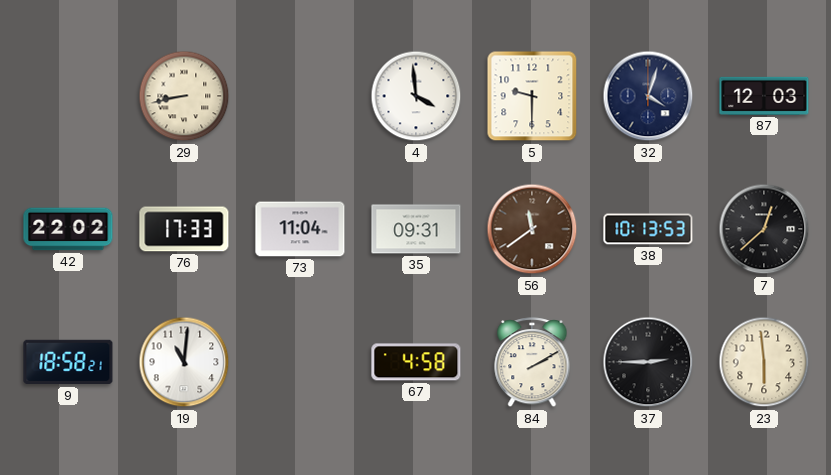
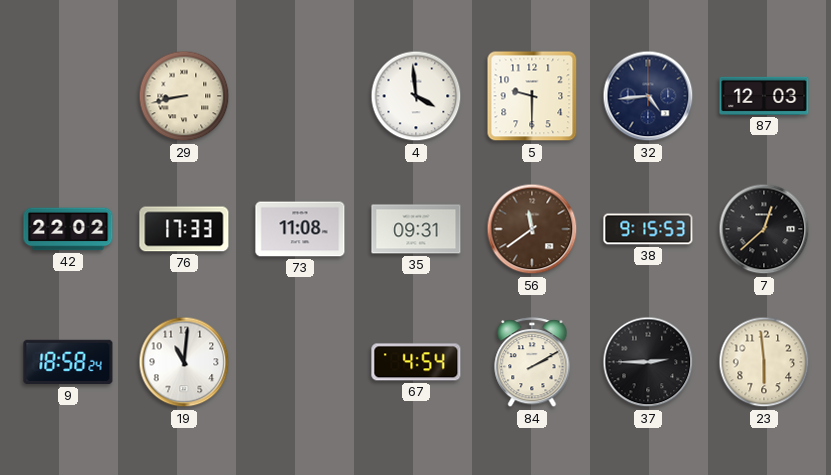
32: 4:03 -> 4:44 (648, 96)
73: 11:04 -> 11:08 (300, 229)
38: 10:13 -> 9:15 (648, 229)
9: 18:58:21 -> 18:58:24 (68, 362)
67: 4:58 -> 4:54 (416, 362)
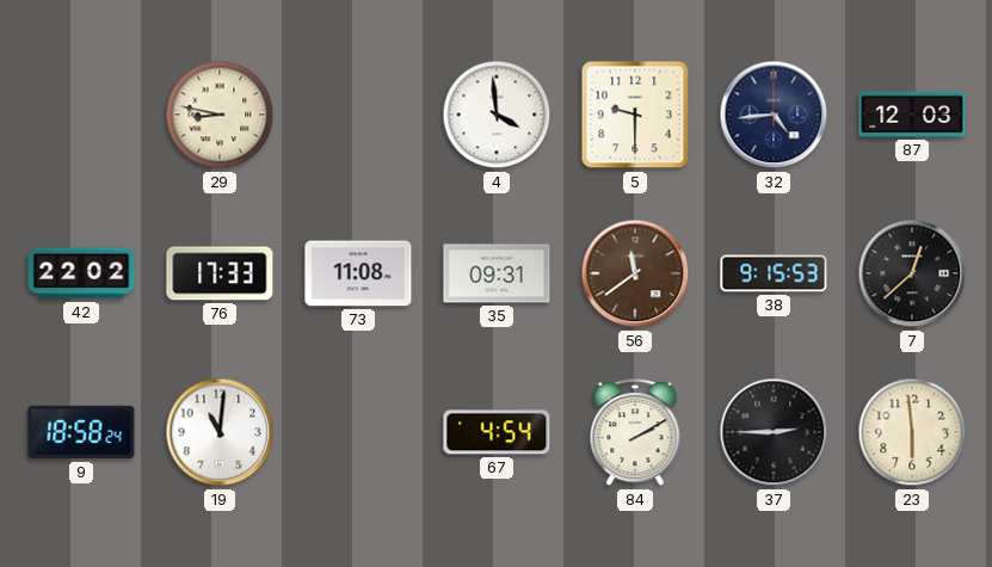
29: 8:43 -> 8:47 (220, 115)
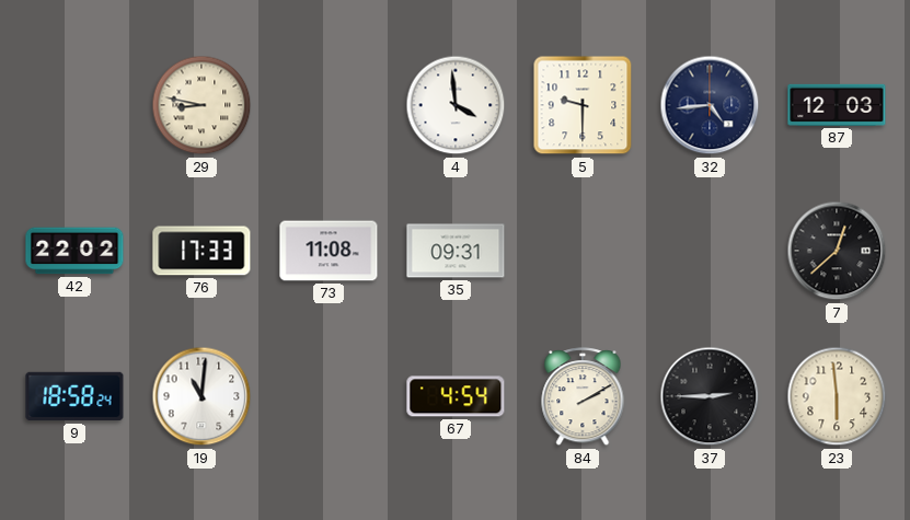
56: 11:39 -> none (635, 273)
38: 9:15 -> none (774, 273)
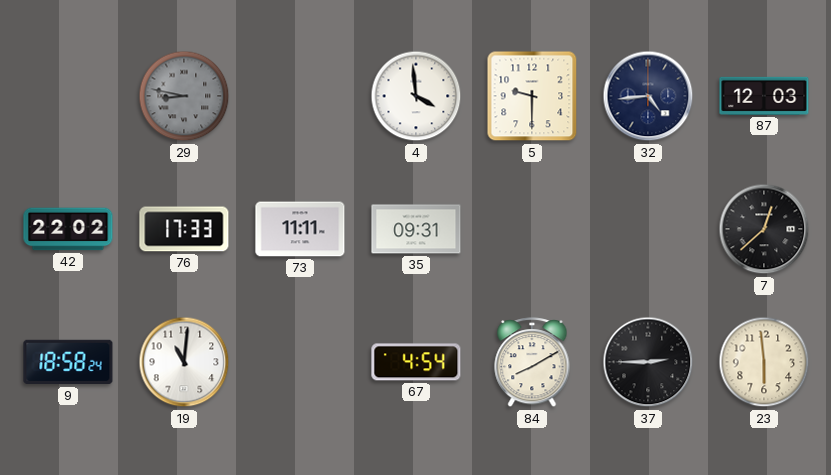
29 dial: cream -> grey (184, 96)
73: 11:08 -> 11:11 (300, 229)
84: 2:10 -> 8:10 (532, 363)
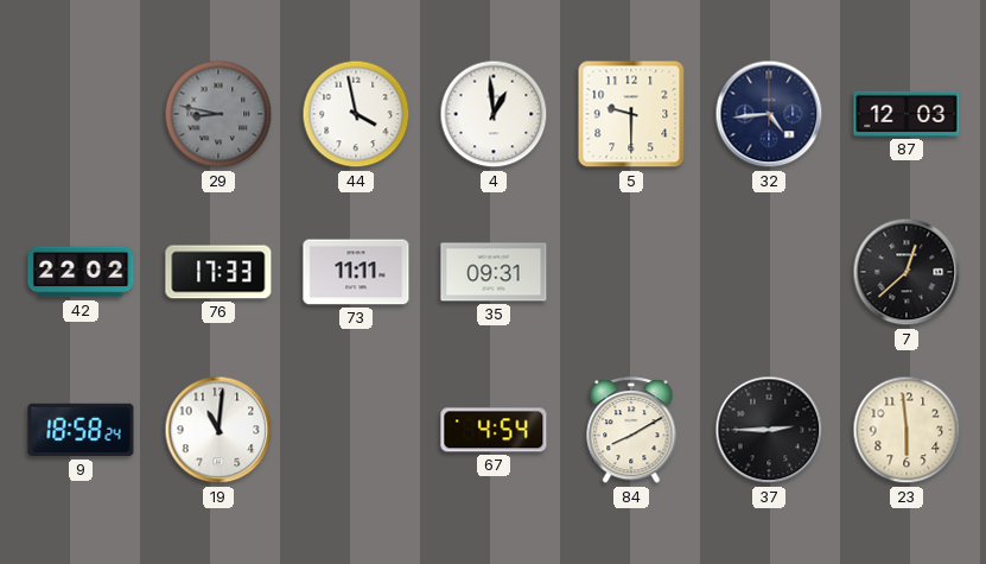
44: none -> 3:58 (356, 114)
4: 3:59 -> 12:59 (494, 114)
